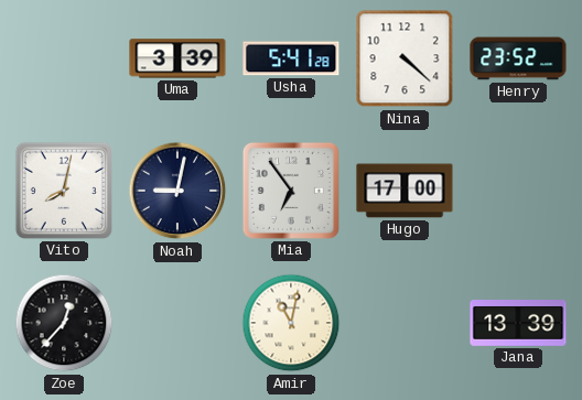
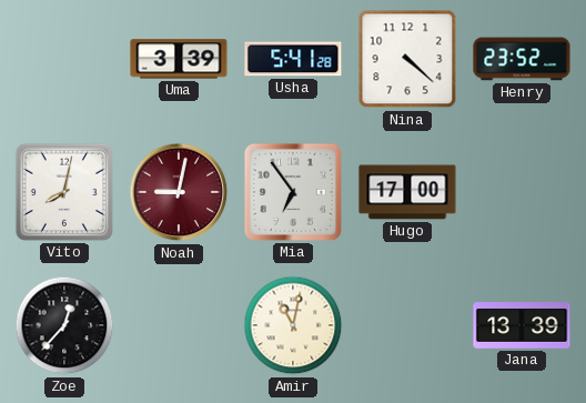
Noah dial: navy -> burgundy (179, 192)
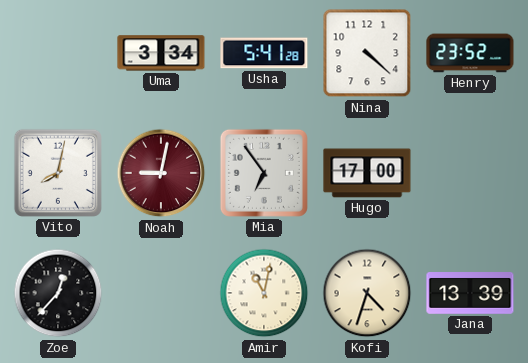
Uma: 3:39 -> 3:34 (161, 53)
Kofi: none -> 4:33 (367, 293)
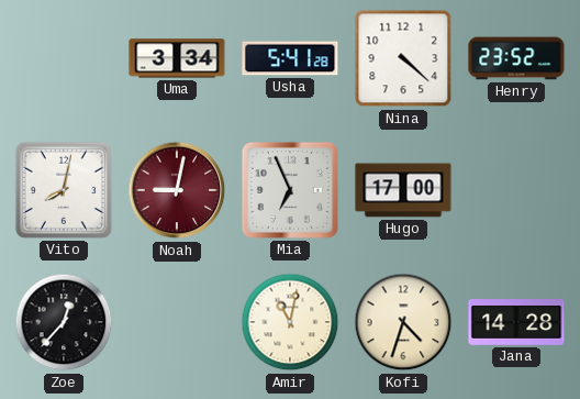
Mia: 6:54 -> 6:56 (290, 190)
Jana: 13:39 -> 14:28 (516, 323)
